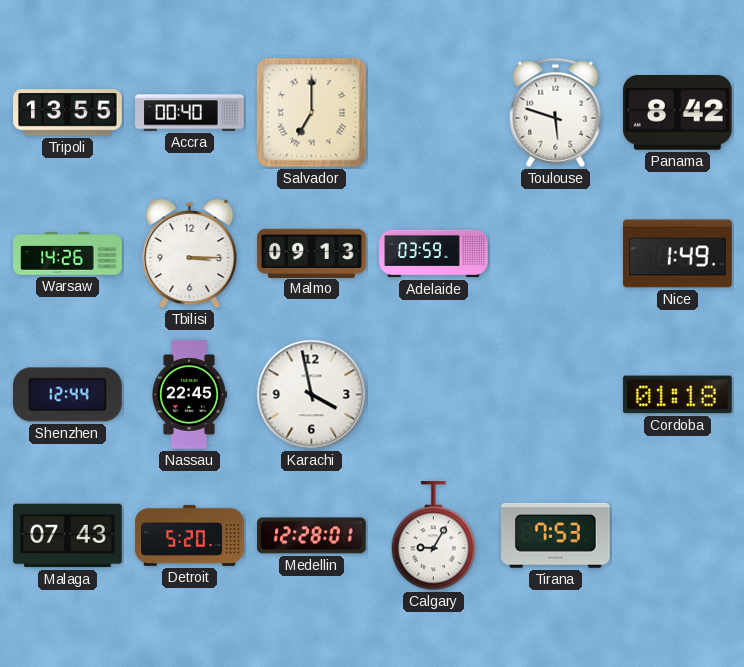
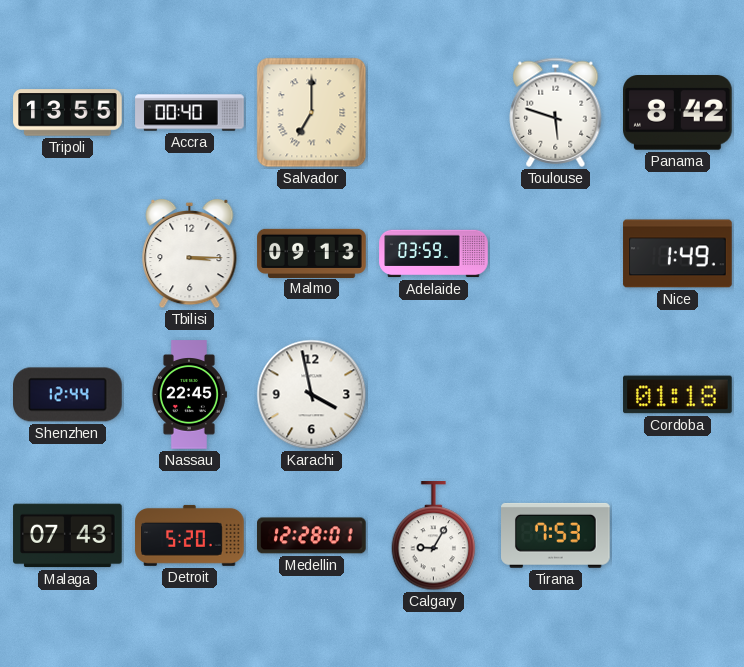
Warsaw: 14:26 -> none (68, 254)
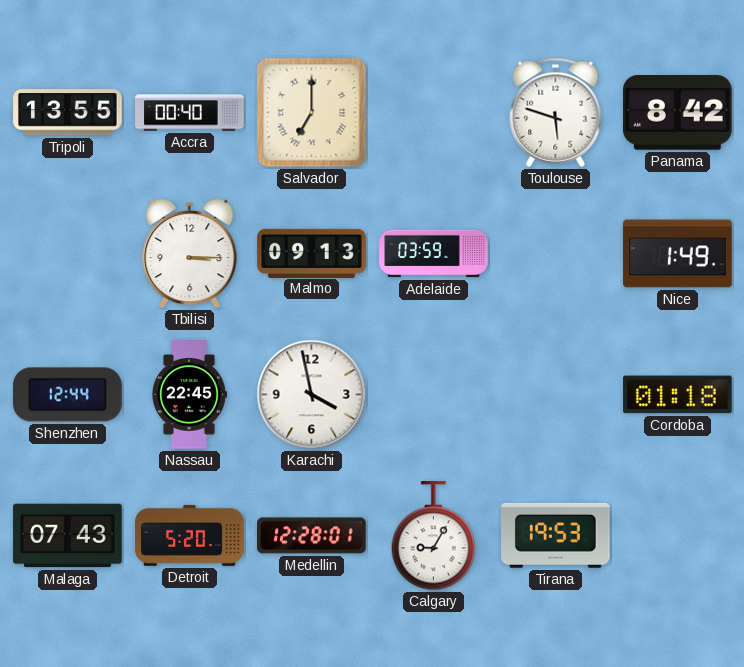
Tirana: 7:53 -> 19:53 (556, 535)
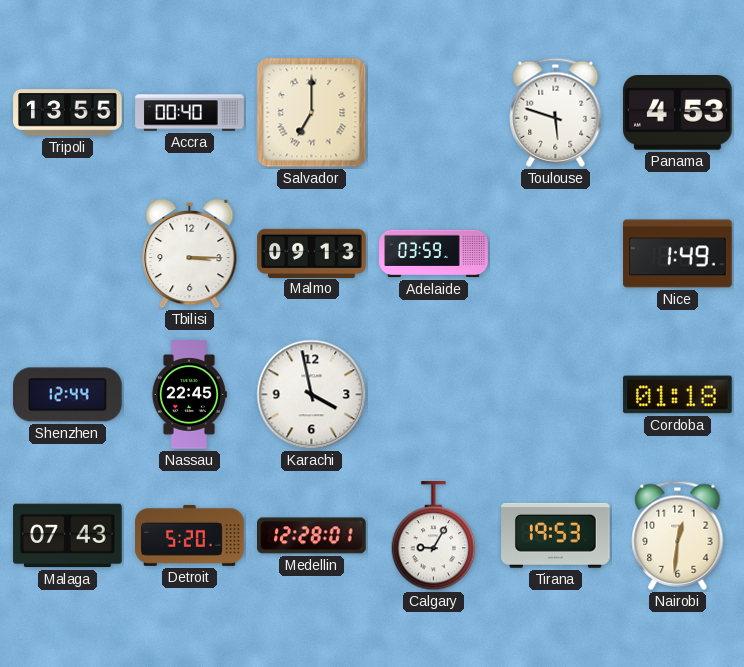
Panama: 8:42 -> 4:53 (678, 113)
Nairobi: none -> 12:31 (678, 535)
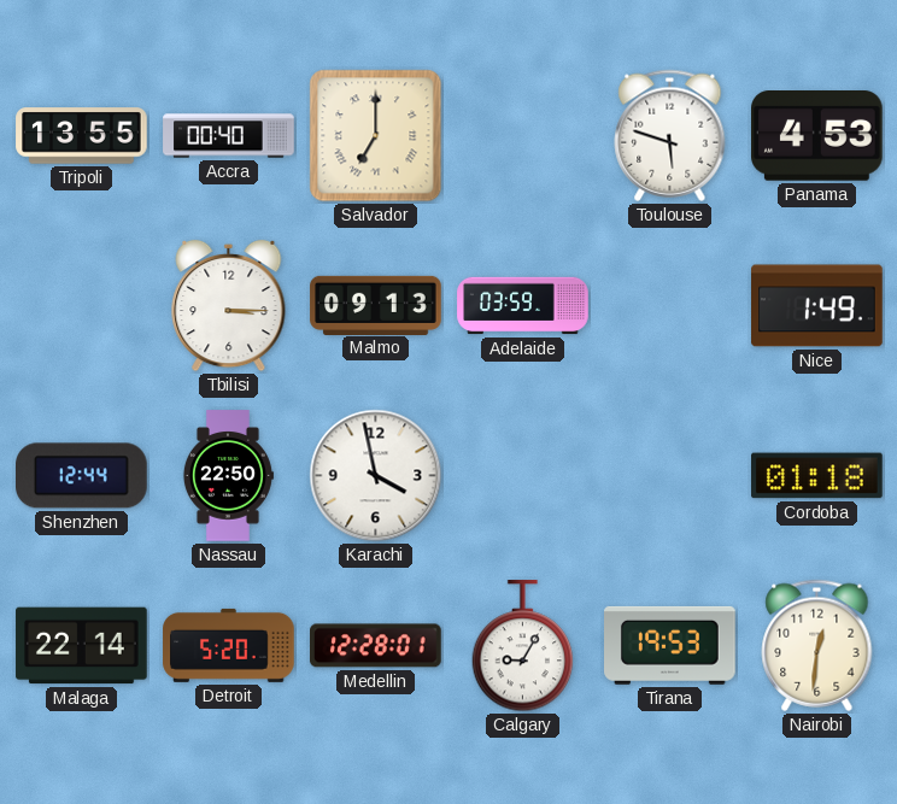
Nassau: 22:45 -> 22:50 (228, 476)
Malaga: 07:43 -> 22:14 (82, 646)
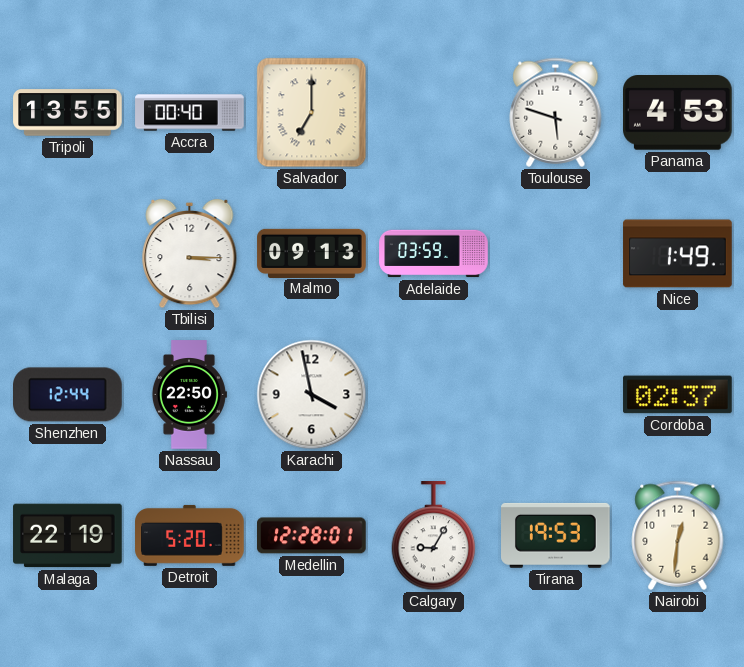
Cordoba: 01:18 -> 02:37 (678, 395)
Malaga: 22:14 -> 22:19 (68, 536)
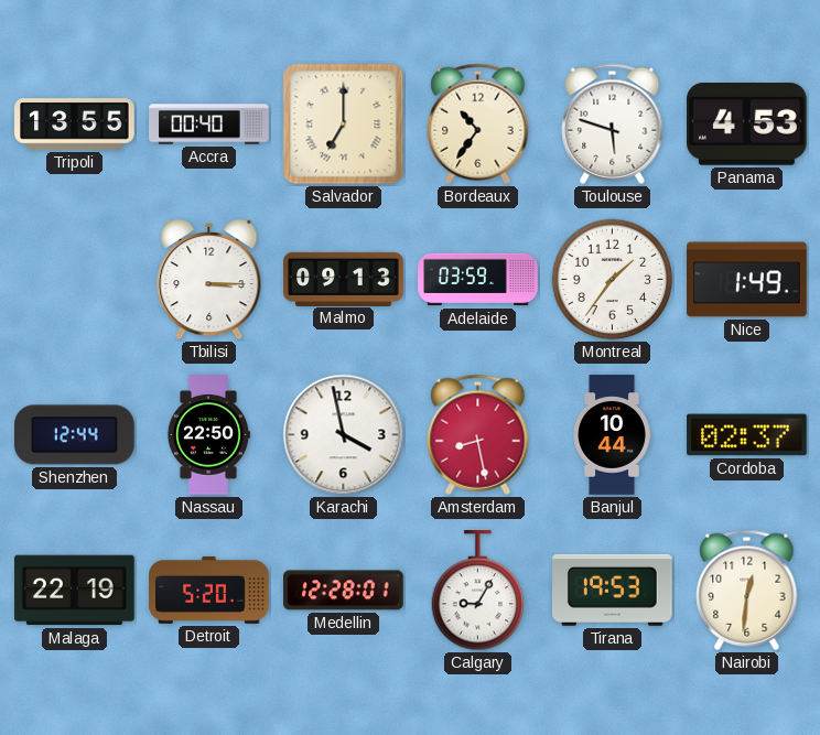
Bordeaux: none -> 10:36 (478, 123)
Montreal: none -> 1:36 (613, 280)
Amsterdam: none -> 8:28 (478, 434)
Banjul: none -> 10:44 (612, 435)
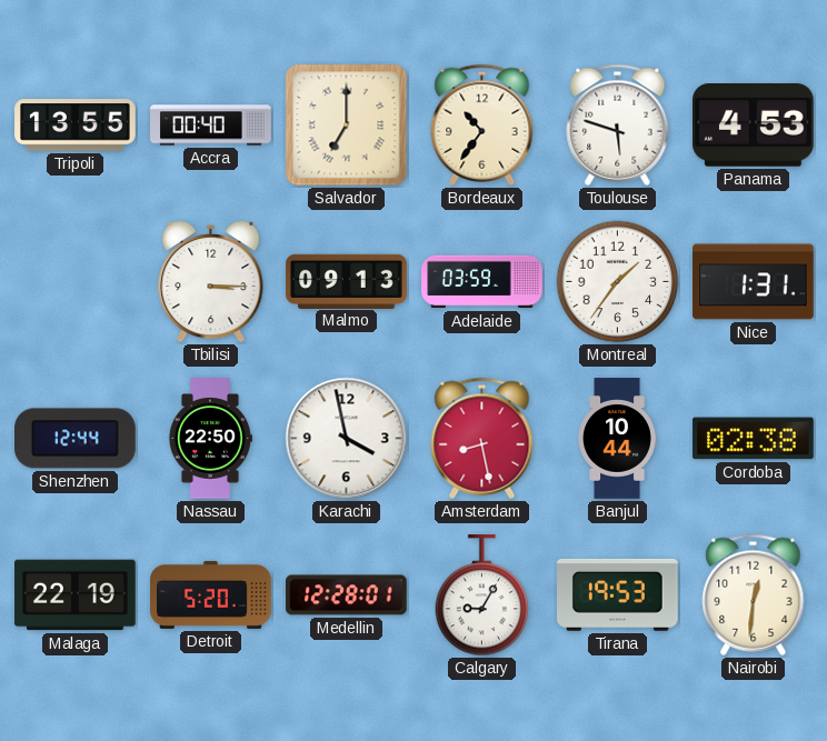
Nice: 1:49 -> 1:31 (754, 282)
Cordoba: 02:37 -> 02:38 (754, 439)
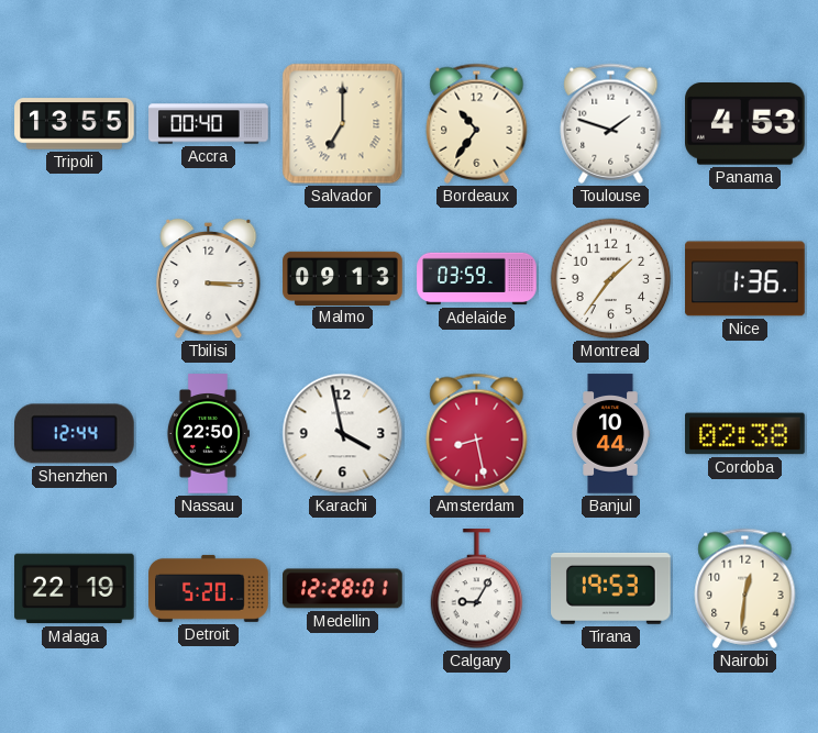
Toulouse: 5:48 -> 1:48 (611, 123)
Nice: 1:31 -> 1:36 (745, 279)
